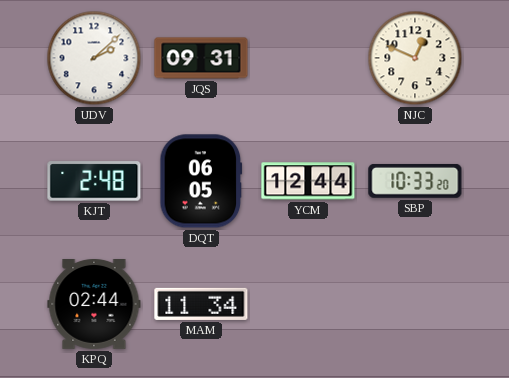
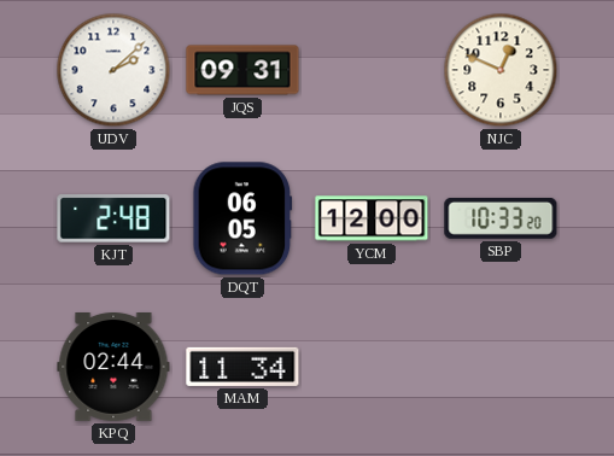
YCM: 12:44 -> 12:00 (372, 218)
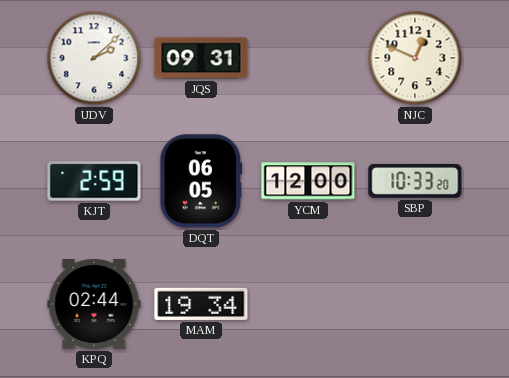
KJT: 2:48 -> 2:59 (94, 181)
MAM: 11:34 -> 19:34 (201, 304)
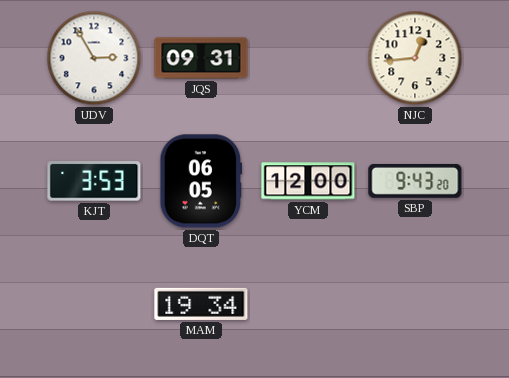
UDV: 2:08 -> 2:55 (94, 58)
NJC: 12:49 -> 12:44 (415, 58)
KJT: 2:59 -> 3:53 (94, 181)
SBP: 10:33 -> 9:43 (415, 181)
KPQ: 02:44 -> none (94, 305)
